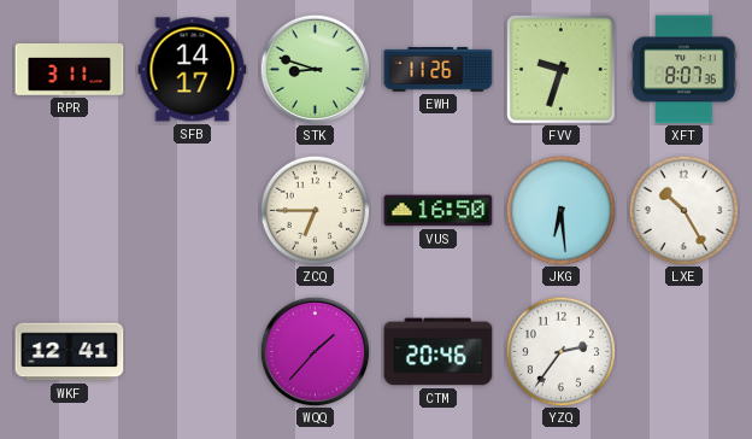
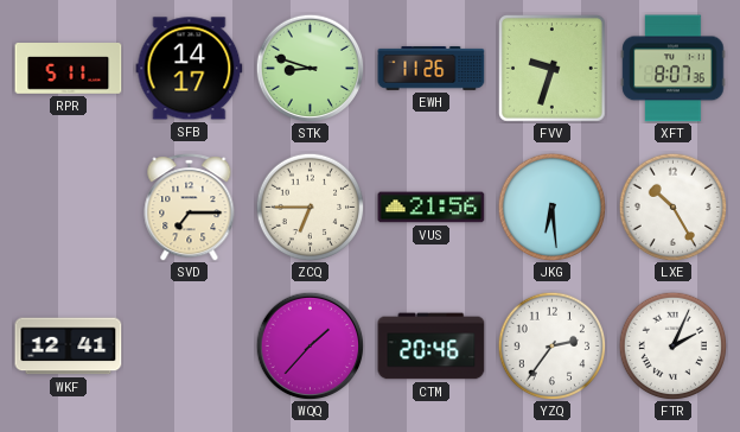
RPR: 3:11 -> 5:11 (69, 69)
SVD: none -> 7:15 (190, 208)
VUS: 16:50 -> 21:56 (432, 208)
FTR: none -> 2:04 (672, 345)
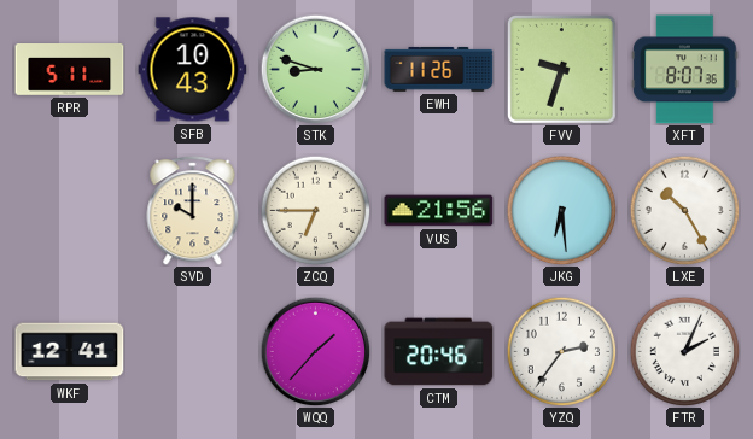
SFB: 14:17 -> 10:43 (193, 70)
SVD: 7:15 -> 10:00 (193, 211)
